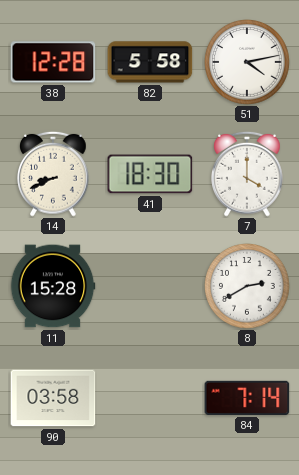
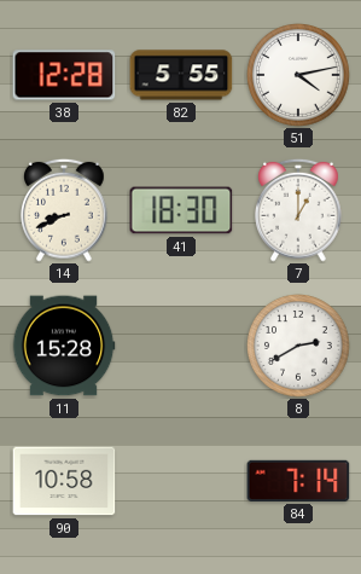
82: 5:58 -> 5:55 (181, 75)
7: 4:00 -> 1:00 (299, 210)
90: 03:58 -> 10:58 (64, 481)
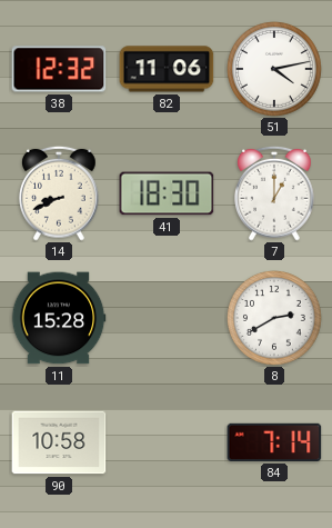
38: 12:28 -> 12:32 (59, 69)
82: 5:55 -> 11:06 (167, 69)
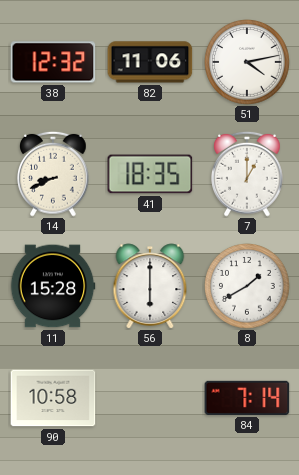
41: 18:30 -> 18:35 (150, 174)
56: none -> 6:00 (150, 286)
8: 2:40 -> 1:40 (248, 287)
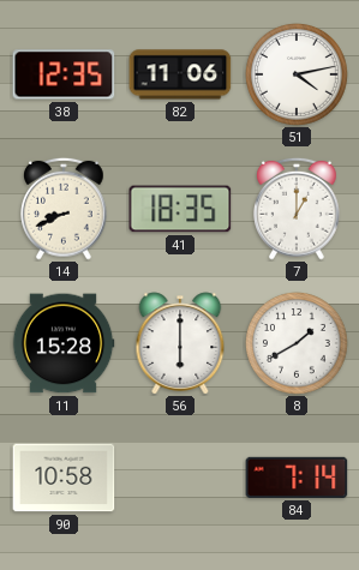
38: 12:32 -> 12:35 (64, 74)
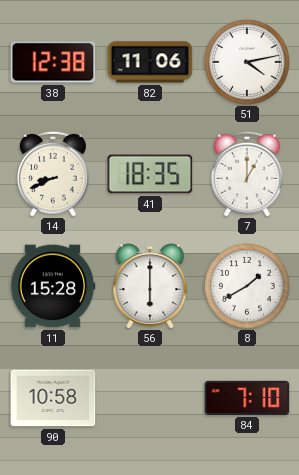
38: 12:35 -> 12:38 (53, 62)
84: 7:14 -> 7:10 (247, 398)
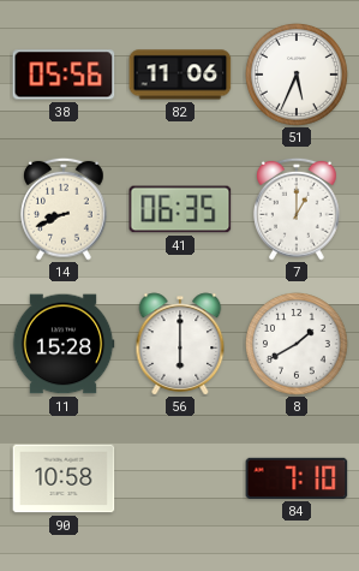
38: 12:38 -> 05:56 (64, 75)
51: 4:13 -> 5:34 (298, 76)
41: 18:35 -> 06:35 (180, 209)
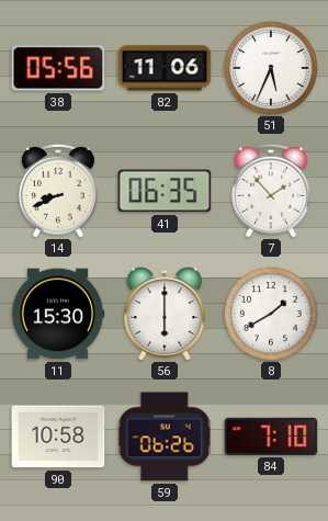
7: 1:00 -> 1:53 (272, 191)
11: 15:28 -> 15:30 (58, 314)
59: none -> 06:26 (165, 437)
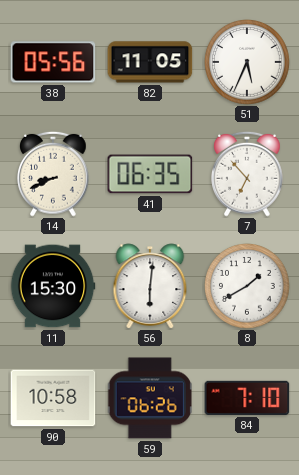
82: 11:06 -> 11:05 (150, 62)
7: 1:53 -> 6:53 (248, 174)
56: 6:00 -> 6:01 (150, 286)
